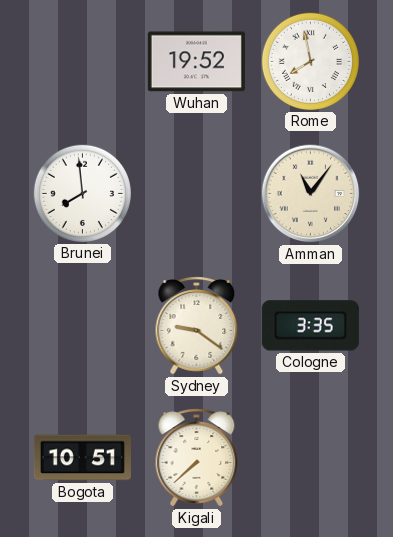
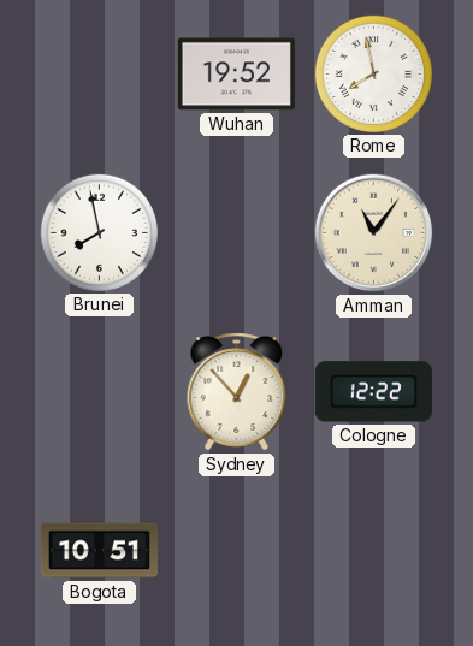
Brunei: 7:59 -> 7:58 (99, 232)
Sydney: 9:21 -> 12:53 (237, 392)
Cologne: 3:35 -> 12:22 (373, 392)
Kigali: 7:38 -> none (197, 458)
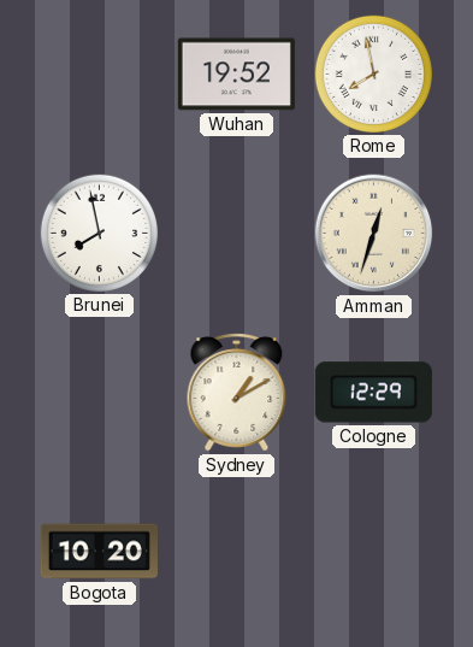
Amman: 11:06 -> 12:33 (374, 234)
Sydney: 12:53 -> 1:10 (237, 393)
Cologne: 12:22 -> 12:29 (373, 393)
Bogota: 10:51 -> 10:20 (99, 552)
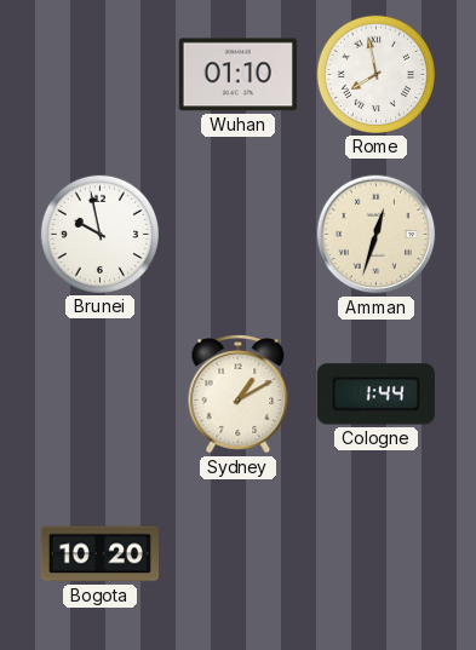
Wuhan: 19:52 -> 01:10 (237, 75)
Brunei: 7:58 -> 9:58 (99, 234)
Cologne: 12:29 -> 1:44 (375, 395)
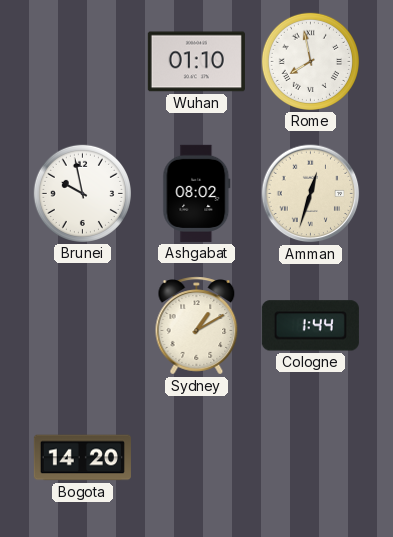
Ashgabat: none -> 08:02 (197, 193)
Bogota: 10:20 -> 14:20 (82, 458)
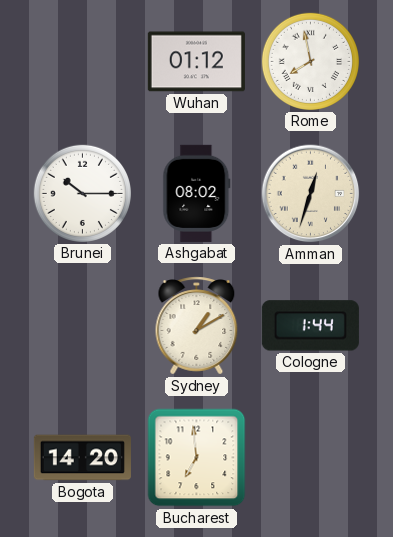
Wuhan: 01:10 -> 01:12 (196, 62)
Brunei: 9:58 -> 10:15 (82, 193)
Bucharest: none -> 6:59 (197, 458)
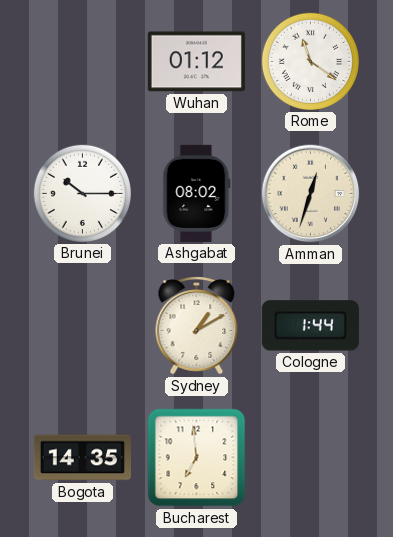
Rome: 7:58 -> 11:21 (310, 61)
Bogota: 14:20 -> 14:35 (82, 458)
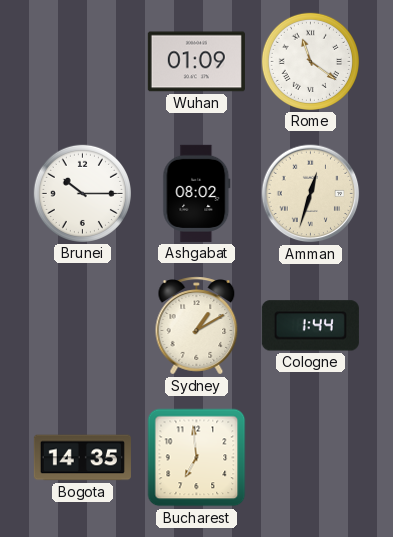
Wuhan: 01:12 -> 01:09 (196, 62)
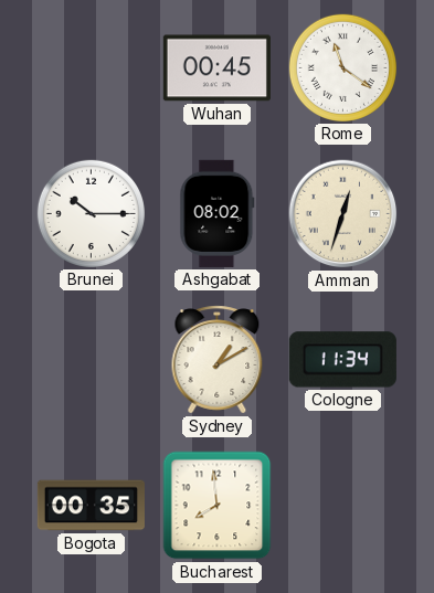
Wuhan: 01:09 -> 00:45 (216, 68)
Cologne: 1:44 -> 11:34 (342, 360)
Bogota: 14:35 -> 00:35 (91, 506)
Bucharest: 6:59 -> 7:59 (218, 506)
